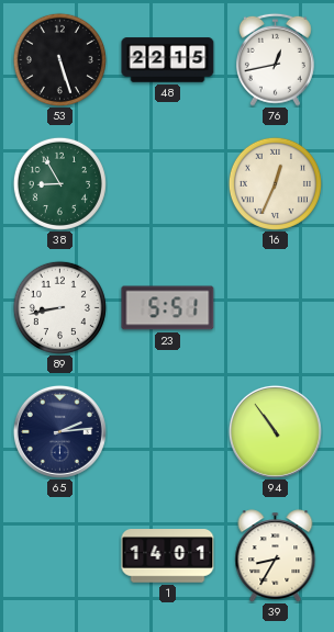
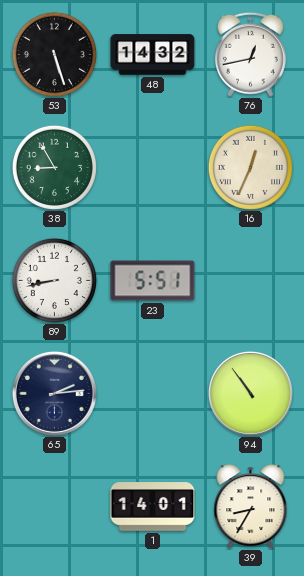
48: 22:15 -> 14:32 (153, 55)
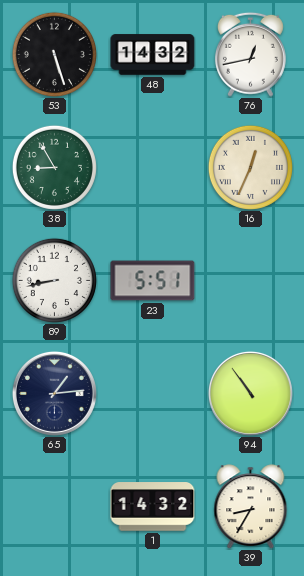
65: 2:14 -> 1:14 (54, 393)
1: 14:01 -> 14:32 (153, 507)
